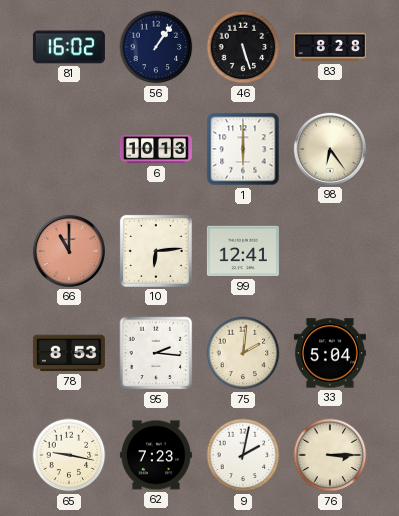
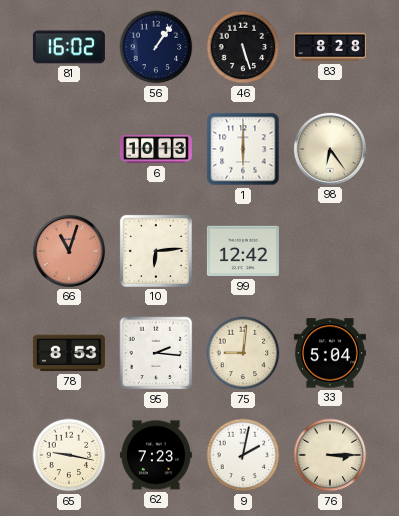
66: 11:00 -> 11:03 (69, 251)
99: 12:41 -> 12:42 (243, 251)
75: 2:01 -> 9:01 (243, 353)
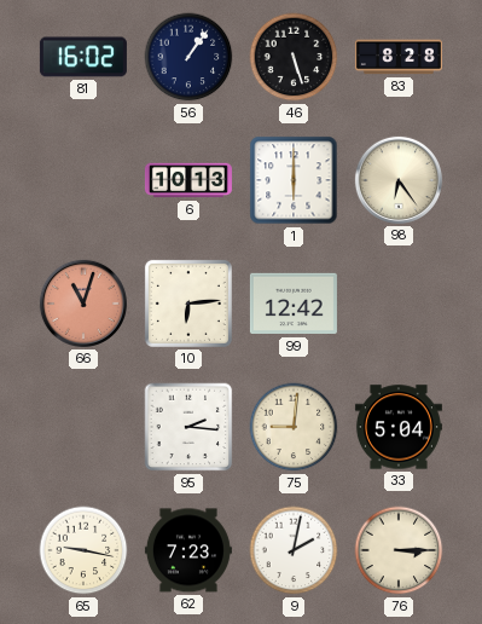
78: 8:53 -> none (69, 353)
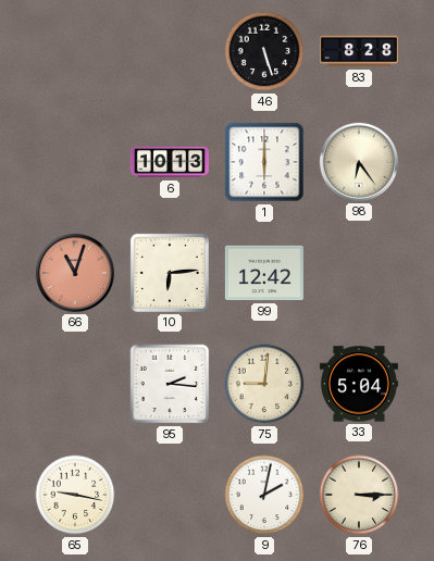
81: 16:02 -> none (83, 57)
56: 1:06 -> none (188, 57)
62: 7:23 -> none (188, 550)
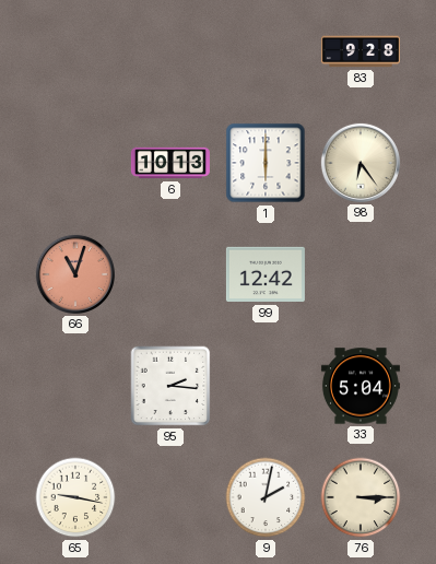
46: 5:27 -> none (264, 51)
83: 8:28 -> 9:28 (361, 51)
10: 6:14 -> none (170, 273)
75: 9:01 -> none (264, 384)
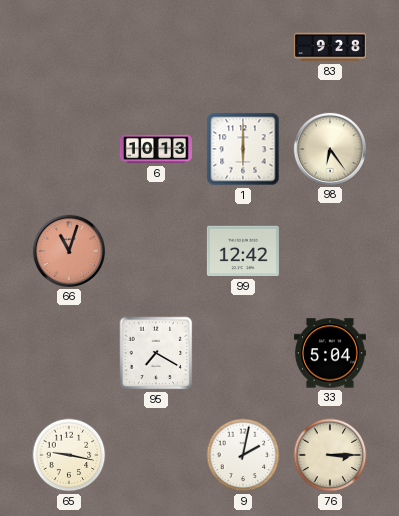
95: 2:16 -> 7:20 (156, 353)
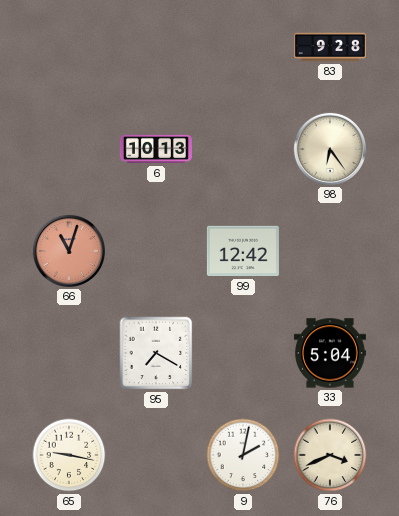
1: 6:00 -> none (243, 149)
76: 3:15 -> 3:41 (330, 455)
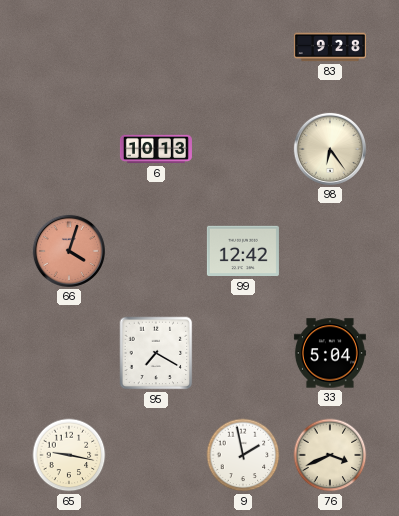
66: 11:03 -> 4:03 (69, 251)
9: 2:02 -> 1:58 (243, 455)
